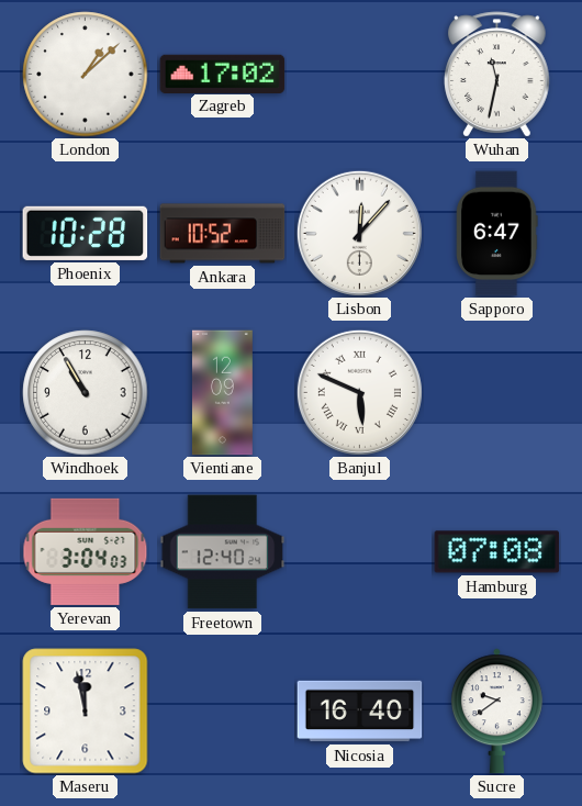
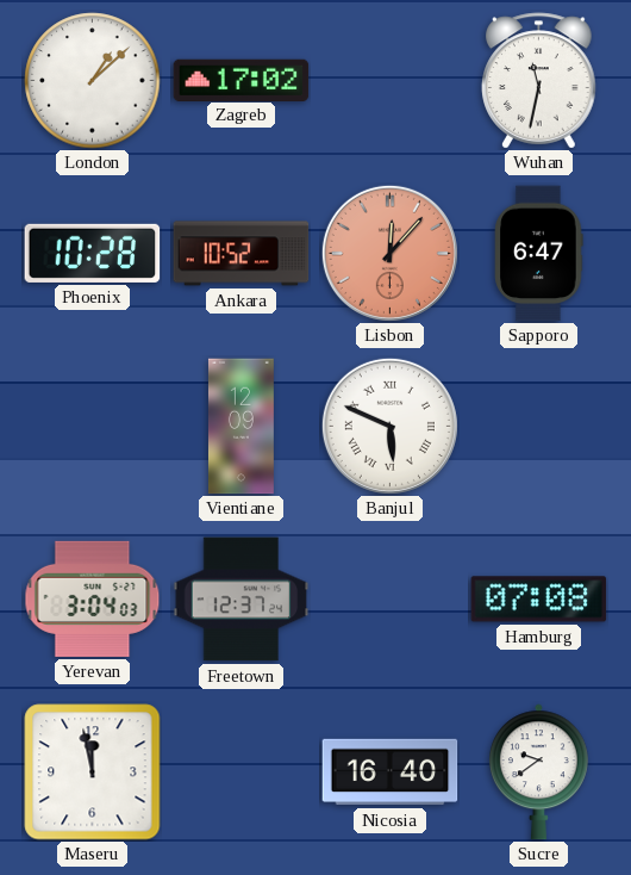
Lisbon dial: white -> salmon (389, 253)
Windhoek: 10:55 -> none (86, 393)
Freetown: 12:40 -> 12:37 (242, 600)
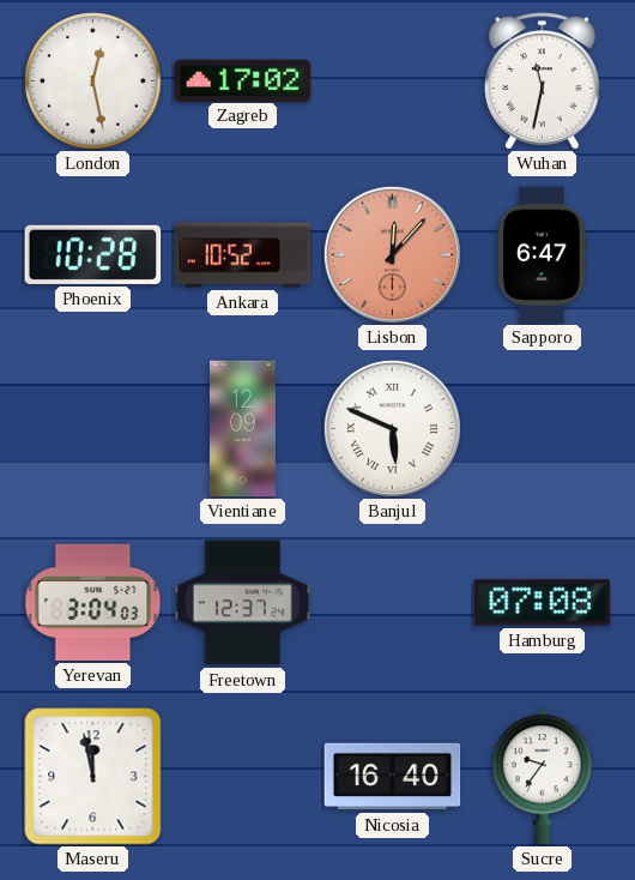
London: 1:08 -> 12:28 (93, 82)
Sucre: 9:39 -> 9:36 (542, 777)
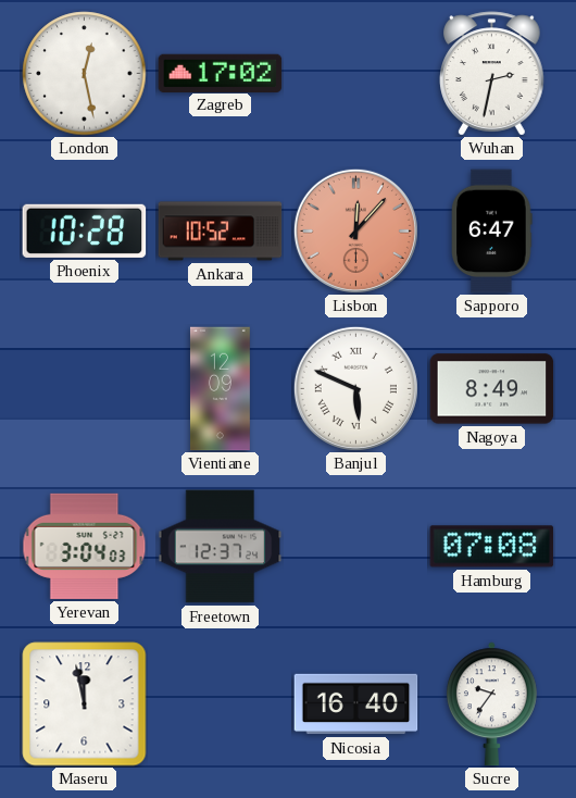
Wuhan: 11:32 -> 2:32 (492, 74)
Nagoya: none -> 8:49 (492, 389)
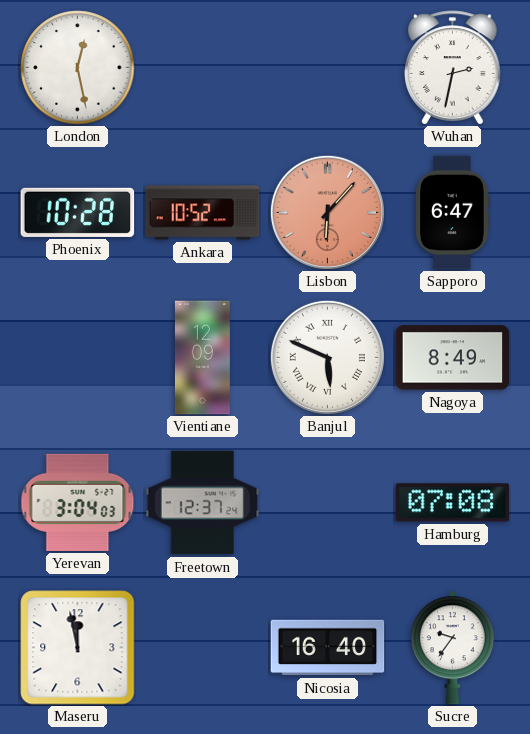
Zagreb: 17:02 -> none (221, 73)
Lisbon: 12:07 -> 6:07 (327, 212)
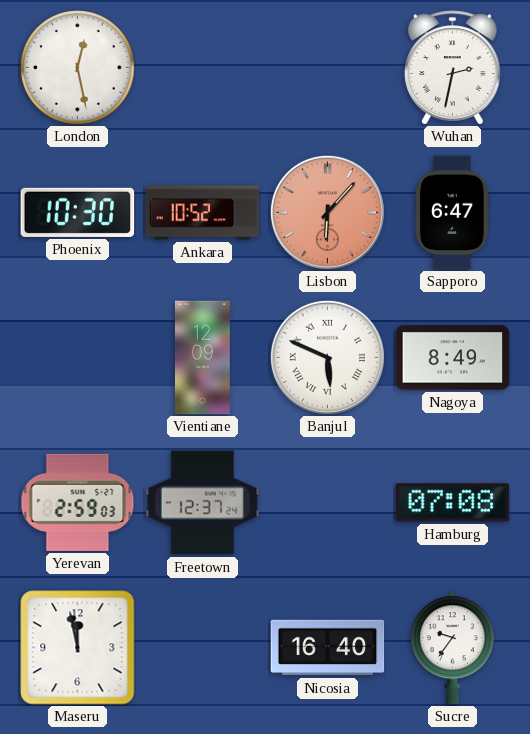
Phoenix: 10:28 -> 10:30 (78, 212)
Yerevan: 3:04 -> 2:59 (78, 502)
